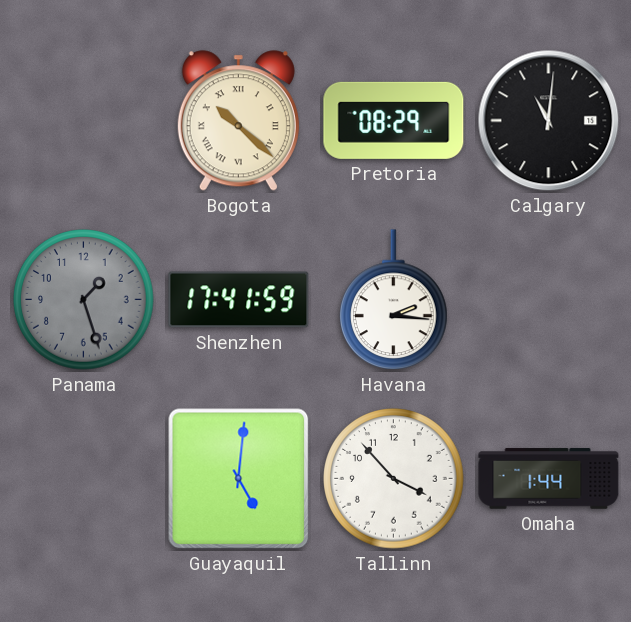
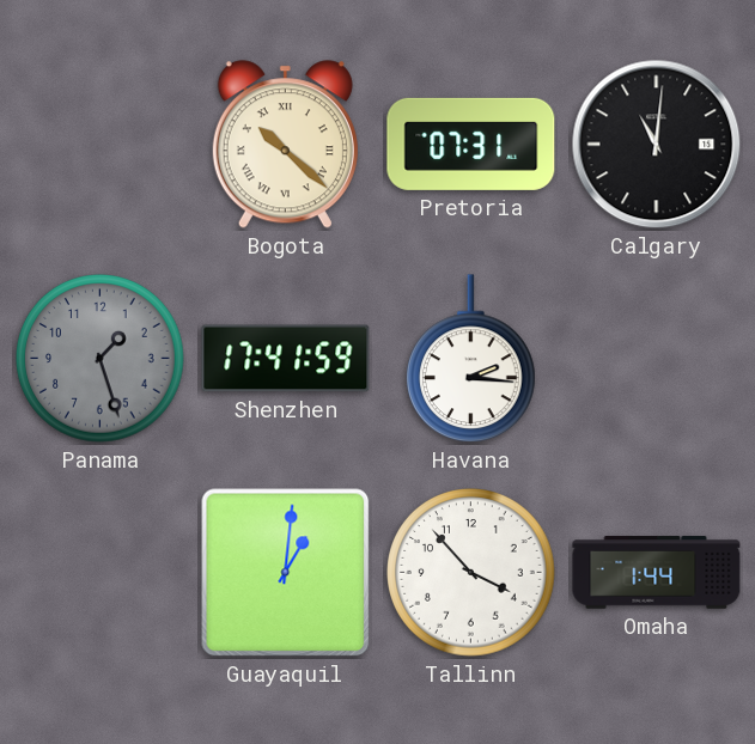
Pretoria: 08:29 -> 07:31 (471, 144)
Guayaquil: 5:01 -> 1:01 (286, 573)
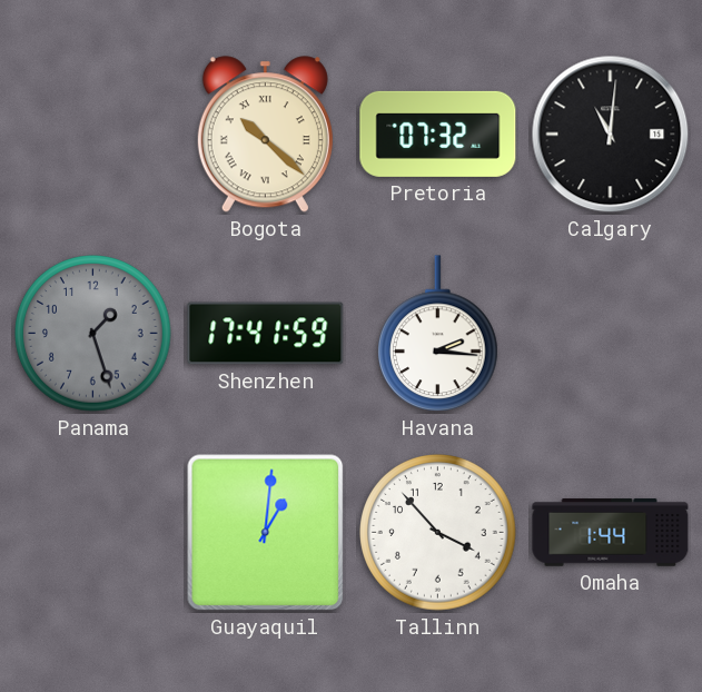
Pretoria: 07:31 -> 07:32 (438, 134)
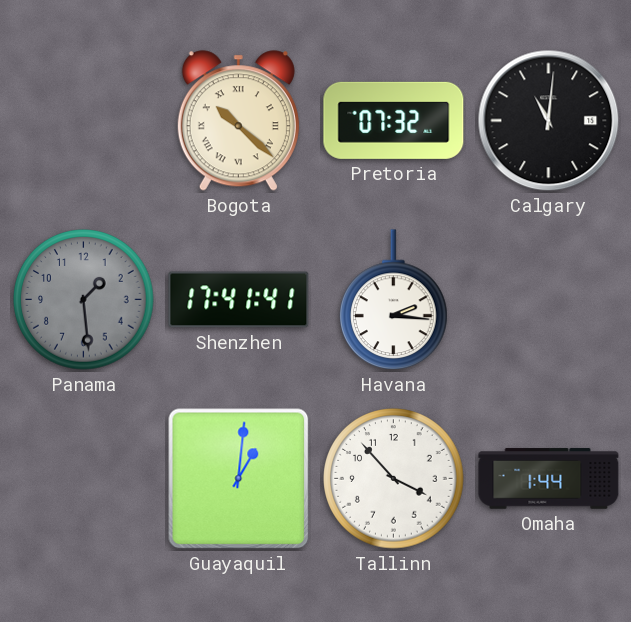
Panama: 1:27 -> 1:29 (84, 300)
Shenzhen: 17:41:59 -> 17:41:41 (239, 300)
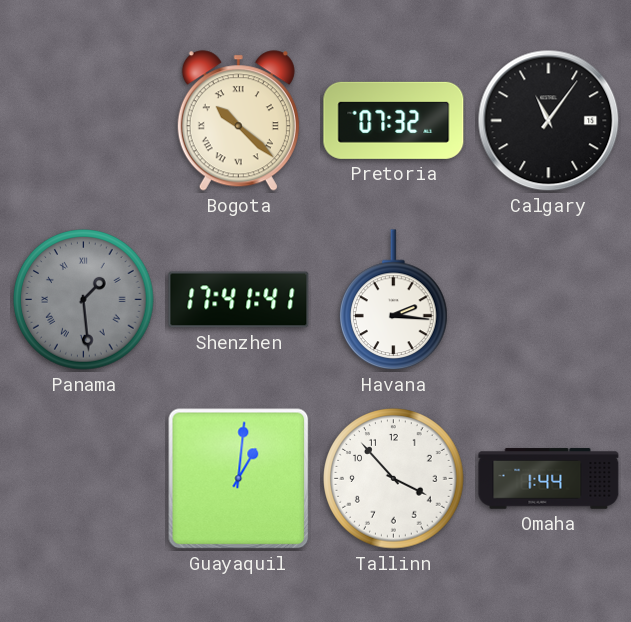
Calgary: 11:01 -> 11:06 (549, 121)
Panama numerals: Arabic -> Roman (84, 300)
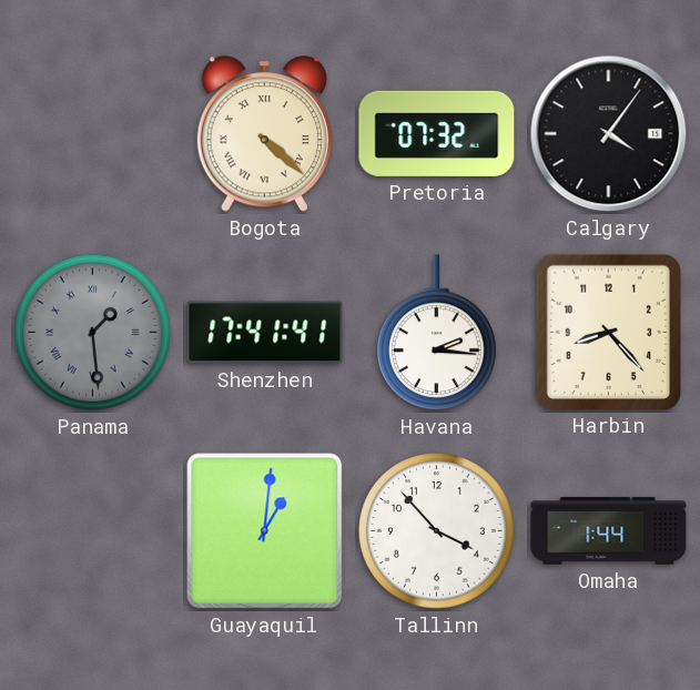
Bogota: 10:22 -> 4:22 (264, 134)
Calgary: 11:06 -> 4:06 (609, 134)
Harbin: none -> 8:23 (608, 332)
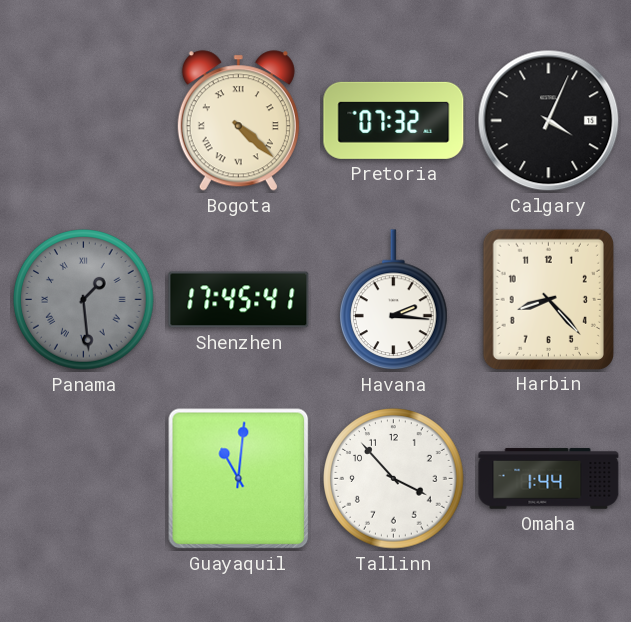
Calgary: 4:06 -> 4:04 (549, 121)
Shenzhen: 17:41 -> 17:45 (239, 300)
Guayaquil: 1:01 -> 11:01 (239, 479)
